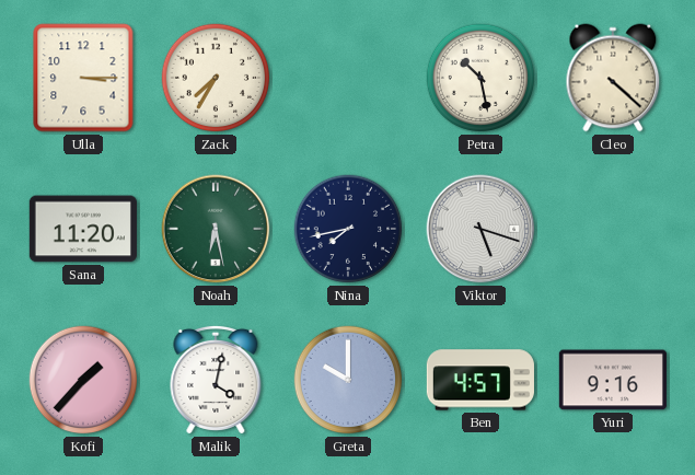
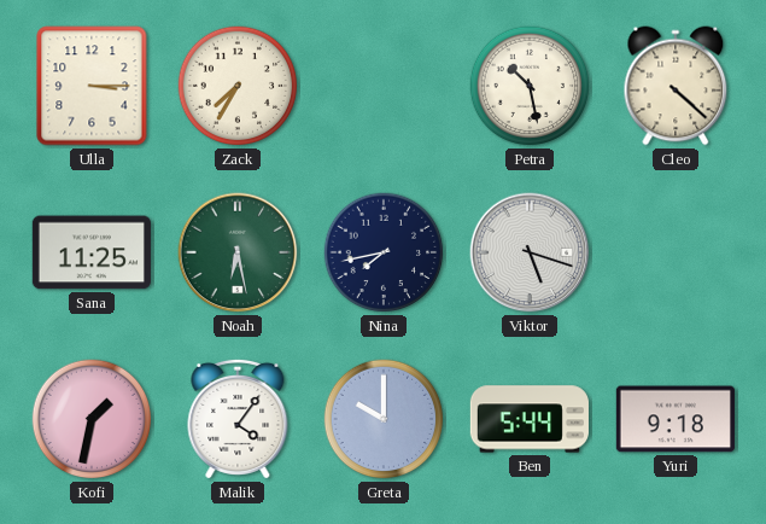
Sana: 11:20 -> 11:25 (92, 252)
Kofi: 1:37 -> 1:32 (92, 419)
Malik: 4:02 -> 4:06 (238, 419)
Ben: 4:57 -> 5:44 (528, 419)
Yuri: 9:16 -> 9:18 (676, 419)
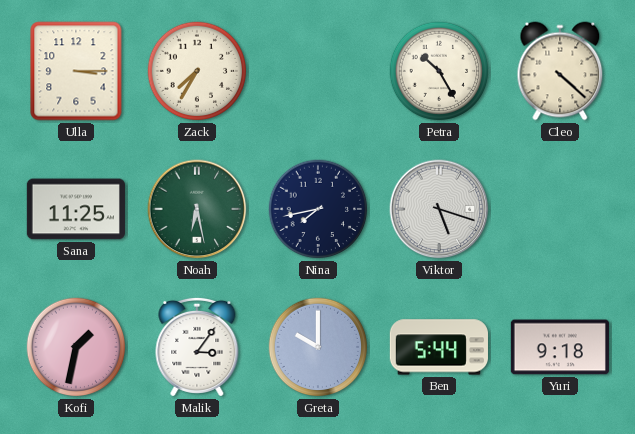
Petra: 10:28 -> 10:25 (439, 71)
Malik: 4:06 -> 3:06 (197, 347)
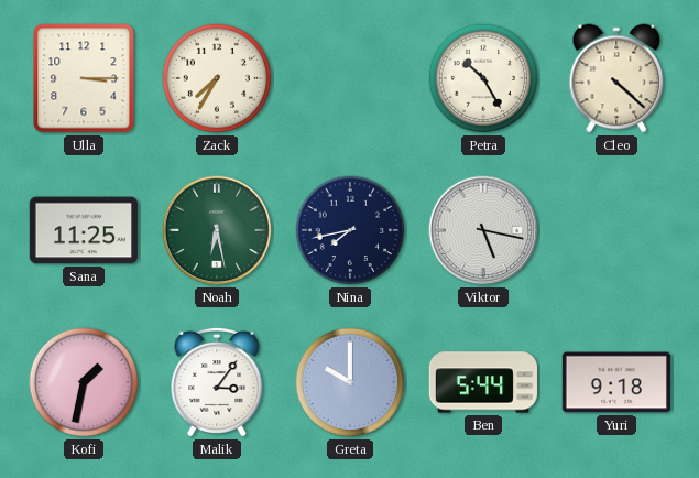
Viktor: 5:18 -> 5:17 (483, 230)
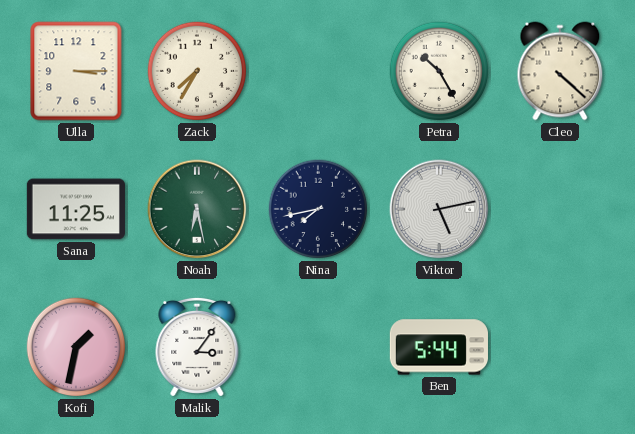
Viktor: 5:17 -> 5:13 (439, 209)
Greta: 10:00 -> none (350, 382)
Yuri: 9:18 -> none (616, 382)
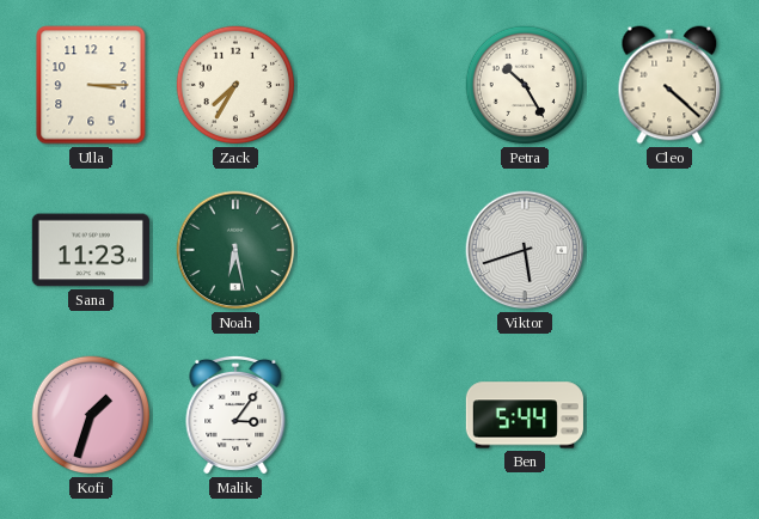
Sana: 11:25 -> 11:23 (91, 250)
Nina: 7:43 -> none (318, 209)
Viktor: 5:13 -> 5:42 (525, 250)
Kofi: 1:32 -> 1:33 (91, 415)
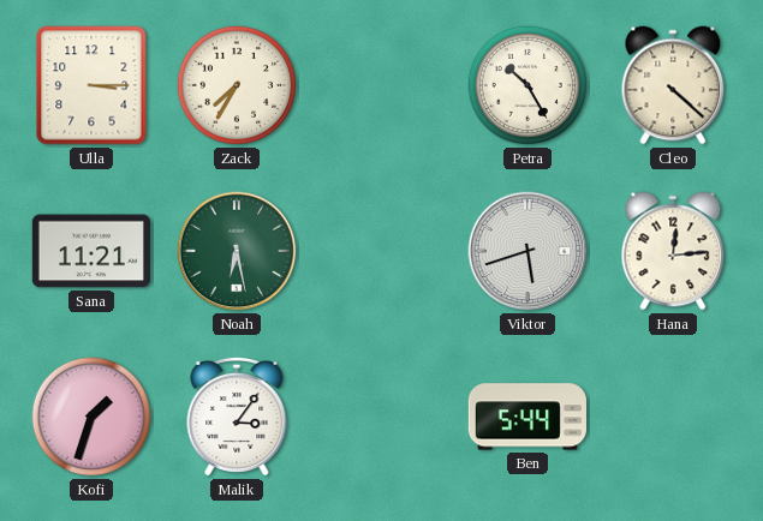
Sana: 11:23 -> 11:21 (91, 251)
Hana: none -> 12:14 (673, 251)
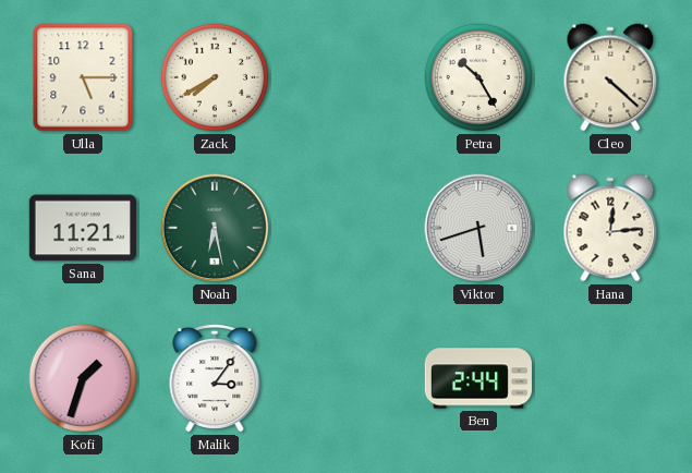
Ulla: 3:15 -> 5:15 (83, 77)
Zack: 7:35 -> 7:40 (215, 77)
Ben: 5:44 -> 2:44 (477, 378)
